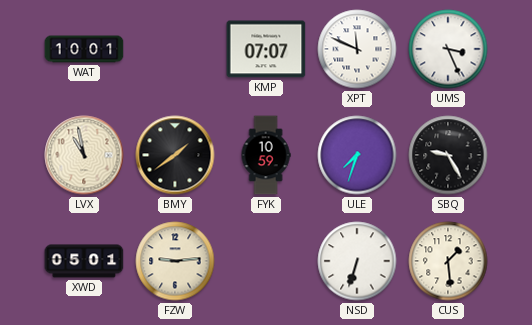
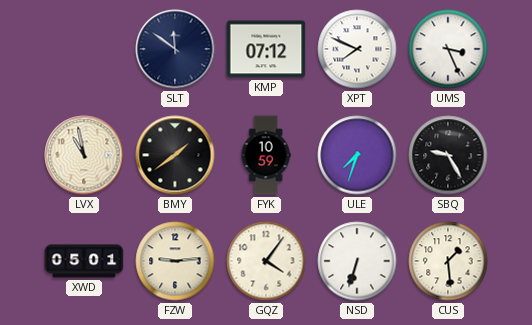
WAT: 10:01 -> none (84, 49)
SLT: none -> 11:51 (175, 49)
KMP: 07:07 -> 07:12 (266, 49)
XPT: 11:49 -> 7:49 (357, 49)
GQZ: none -> 4:06 (266, 261)
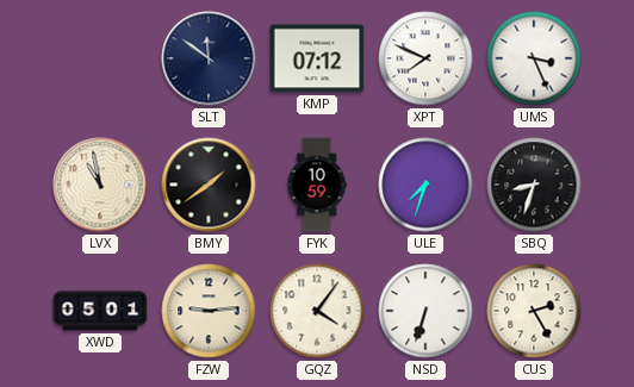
SBQ: 9:25 -> 8:33 (534, 185)
CUS: 1:29 -> 2:25 (534, 311)
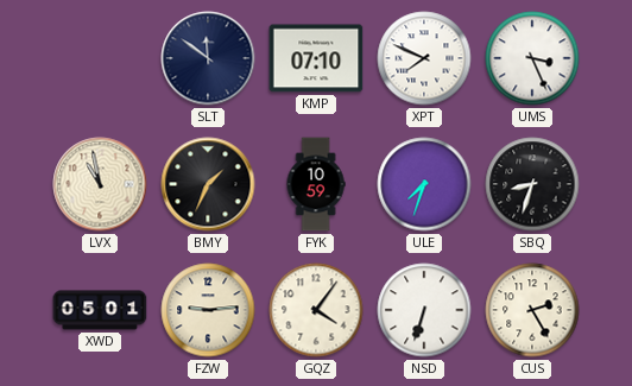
KMP: 07:12 -> 07:10 (316, 58)
BMY: 1:39 -> 1:34 (208, 184)
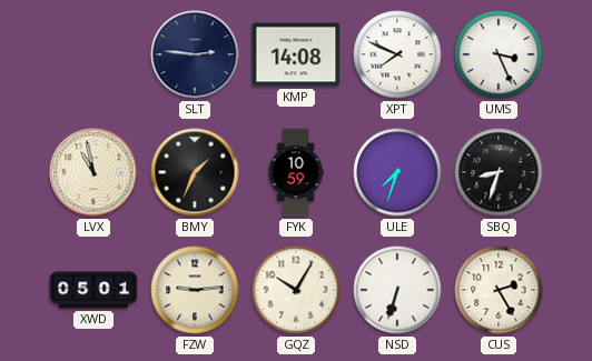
SLT: 11:51 -> 2:46 (195, 54)
KMP: 07:10 -> 14:08 (296, 54)
GQZ: 4:06 -> 10:05 (296, 290)
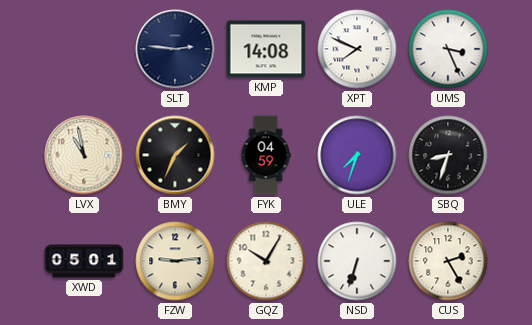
FYK: 10:59 -> 04:59 (266, 155)
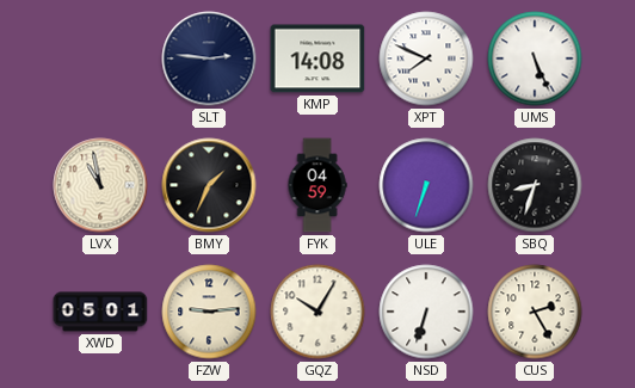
UMS: 3:26 -> 5:26 (535, 58)
ULE: 7:33 -> 6:33 (426, 185)
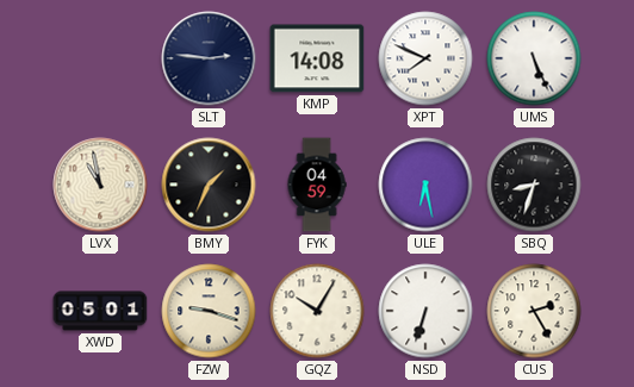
ULE: 6:33 -> 6:28 (425, 185)
FZW: 9:14 -> 9:18 (209, 311)
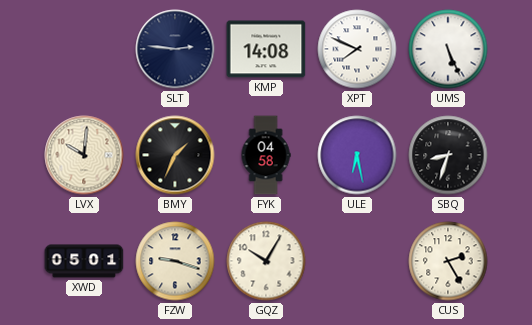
LVX: 10:58 -> 10:01 (84, 155)
FYK: 04:59 -> 04:58 (266, 155)
NSD: 6:33 -> none (425, 311)
